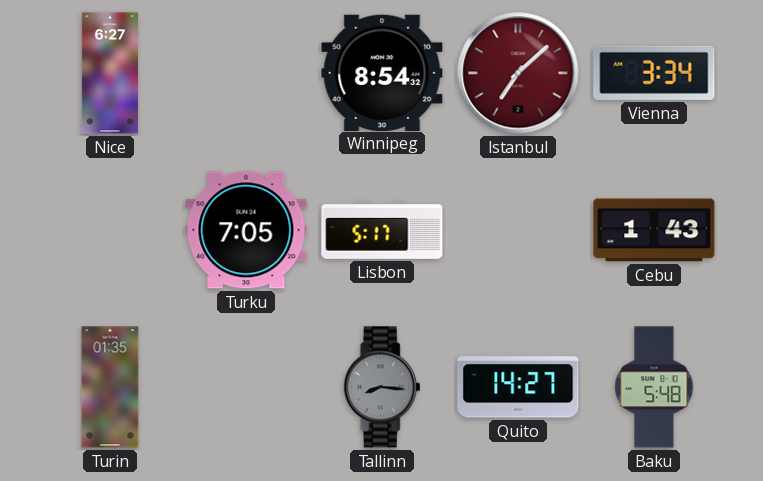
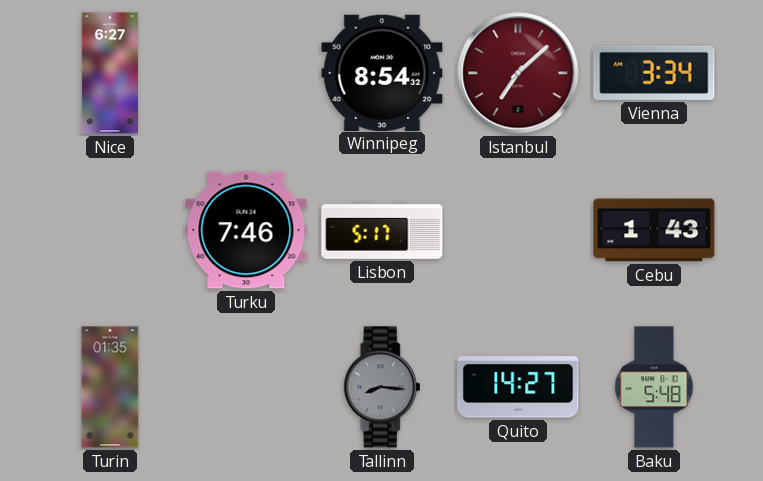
Turku: 7:05 -> 7:46 (246, 230)
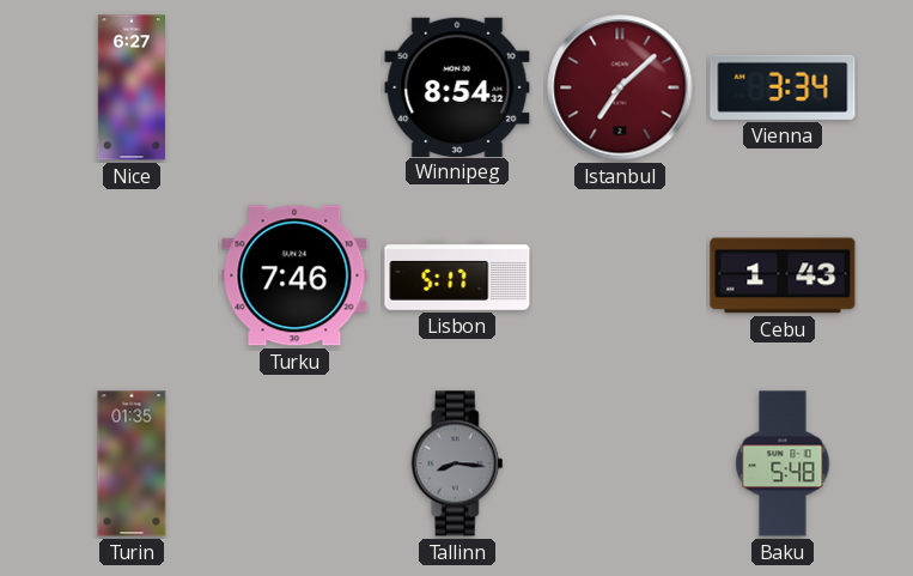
Quito: 14:27 -> none (518, 387)
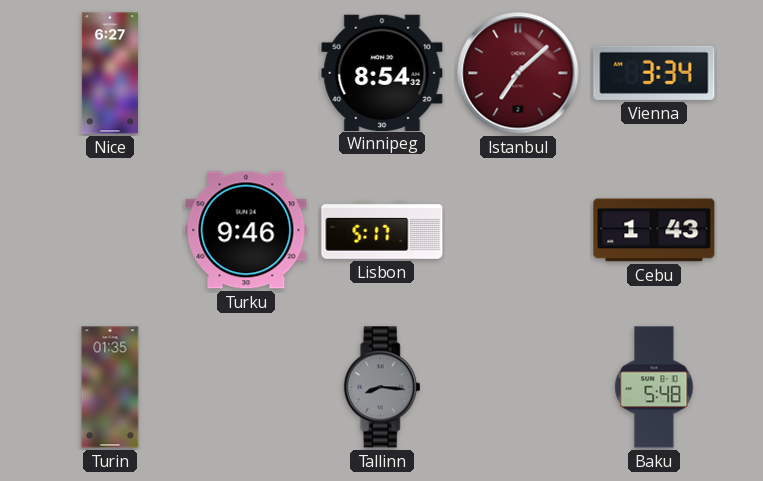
Turku: 7:46 -> 9:46 (246, 230)
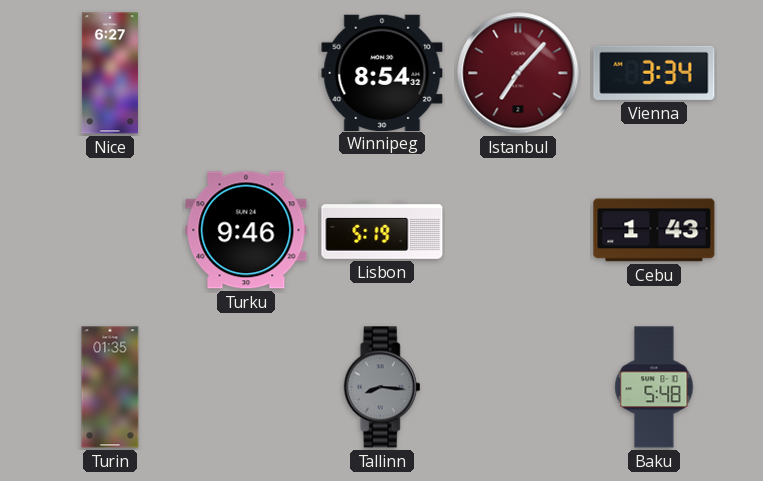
Istanbul: 7:08 -> 7:07 (518, 73)
Lisbon: 5:17 -> 5:19 (382, 230)
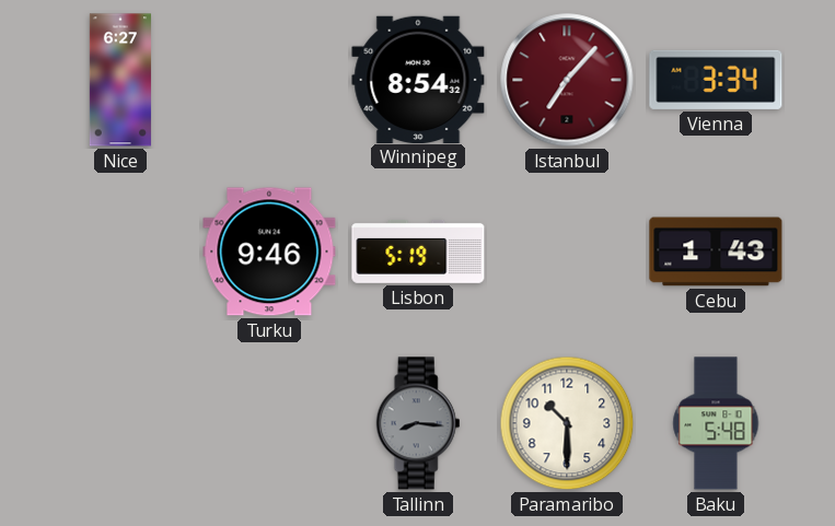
Turin: 01:35 -> none (110, 387)
Paramaribo: none -> 10:30 (567, 423)
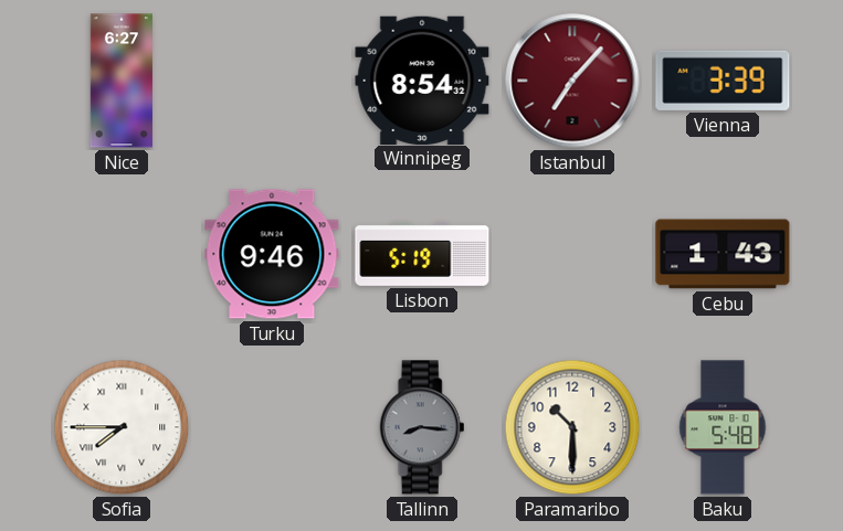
Vienna: 3:34 -> 3:39 (723, 81)
Sofia: none -> 7:45 (122, 427)
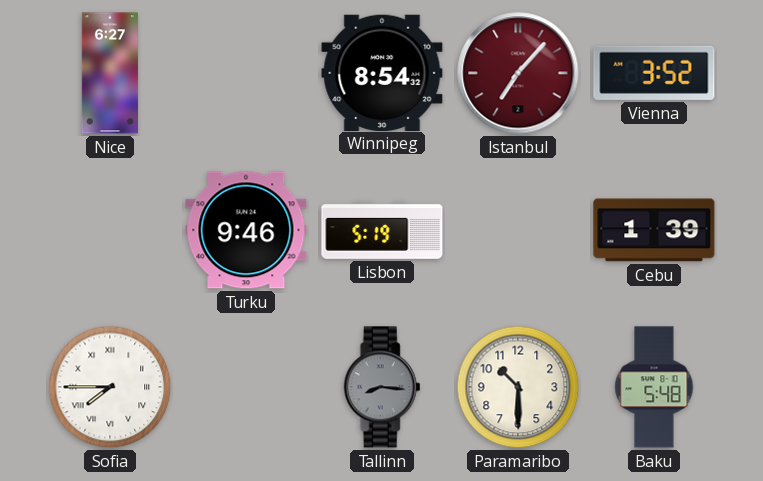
Vienna: 3:39 -> 3:52 (654, 73)
Cebu: 1:43 -> 1:39 (654, 230)
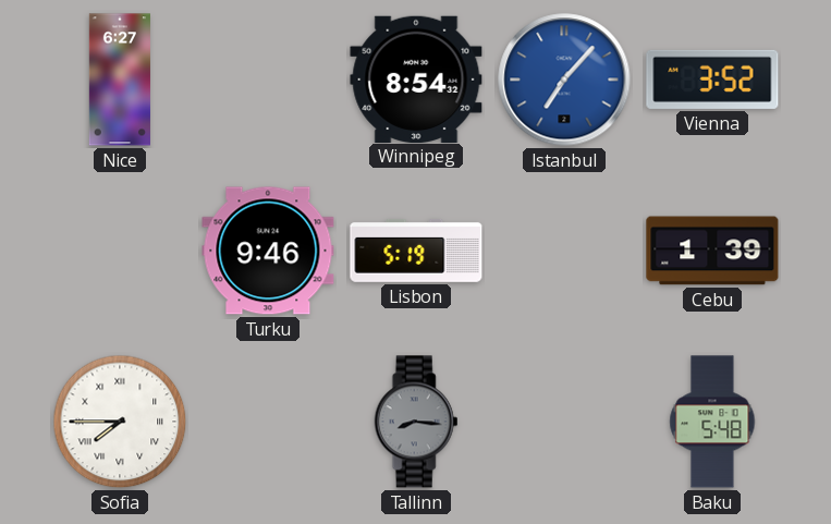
Istanbul dial: burgundy -> blue (564, 80)
Paramaribo: 10:30 -> none (518, 387)
